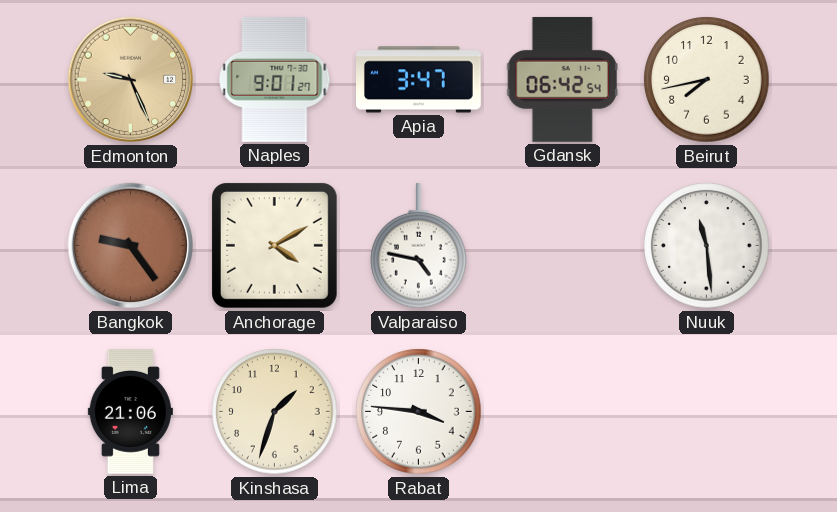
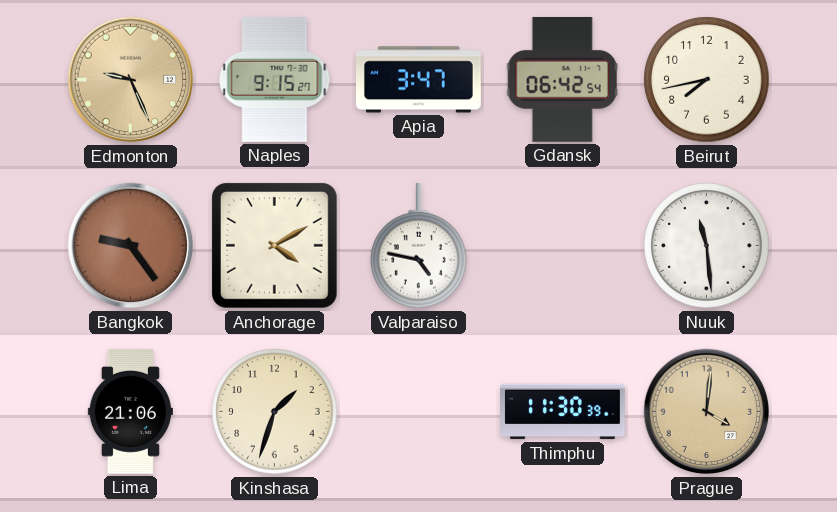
Naples: 9:01 -> 9:15 (275, 79)
Rabat: 3:46 -> none (419, 412)
Thimphu: none -> 11:30 (563, 412)
Prague: none -> 4:01 (707, 412)
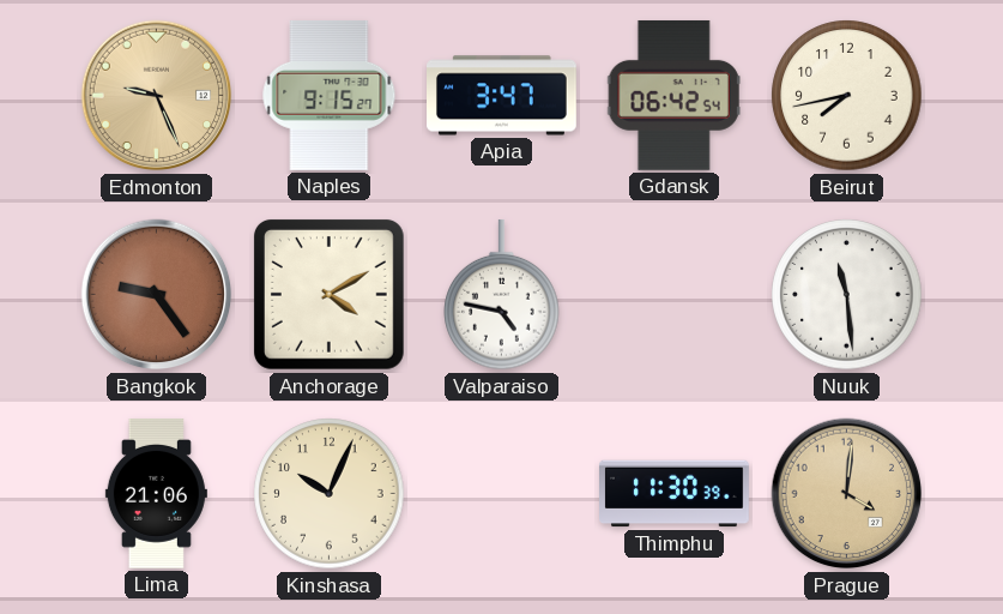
Kinshasa: 1:33 -> 10:04 (330, 494)
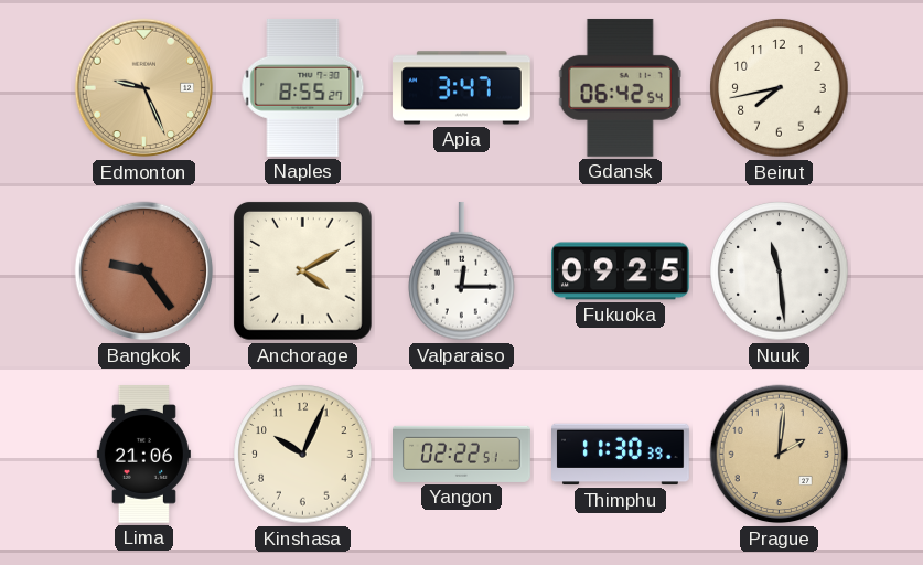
Naples: 9:15 -> 8:55 (303, 87)
Valparaiso: 4:47 -> 12:15 (462, 271)
Fukuoka: none -> 09:25 (621, 271)
Yangon: none -> 02:22 (462, 454)
Prague: 4:01 -> 2:01 (780, 455)
